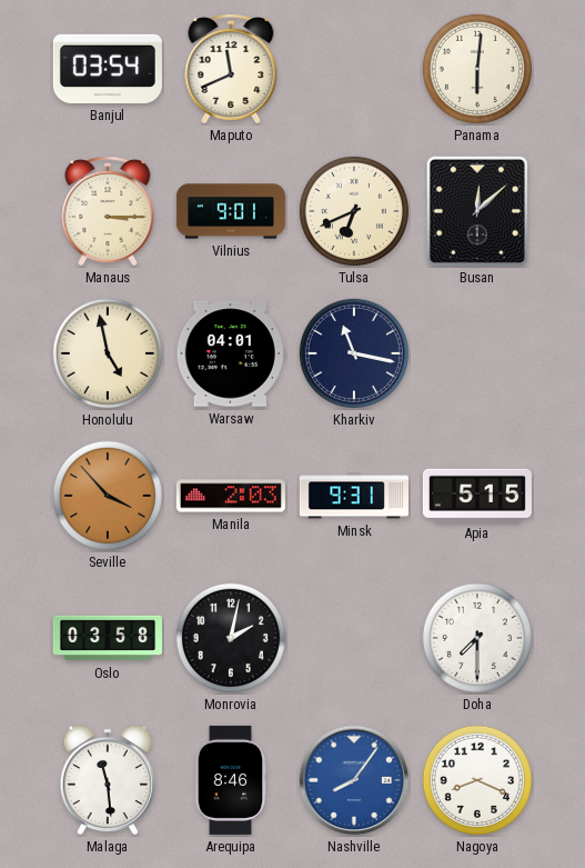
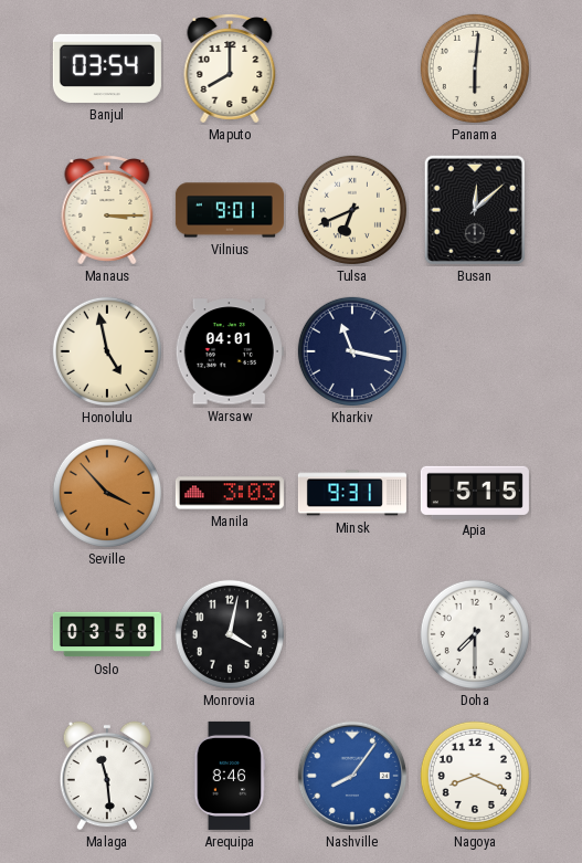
Maputo: 11:41 -> 8:00 (230, 70)
Manila: 2:03 -> 3:03 (230, 493)
Monrovia: 2:02 -> 4:02 (230, 634)
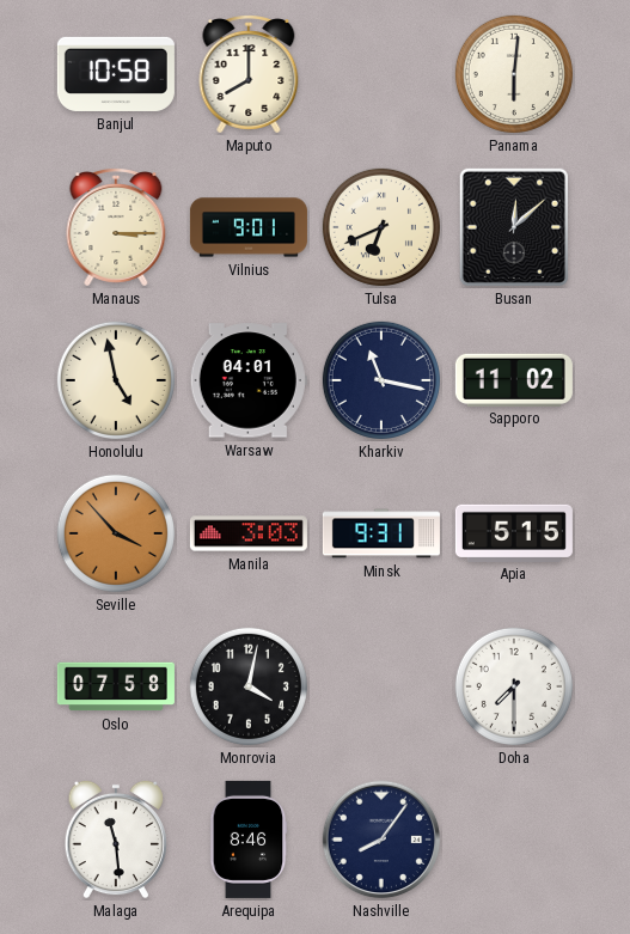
Banjul: 03:54 -> 10:58 (116, 74)
Sapporo: none -> 11:02 (514, 379)
Oslo: 03:58 -> 07:58 (116, 686)
Nashville dial: blue -> navy (381, 840)
Nagoya: 8:19 -> none (475, 776)
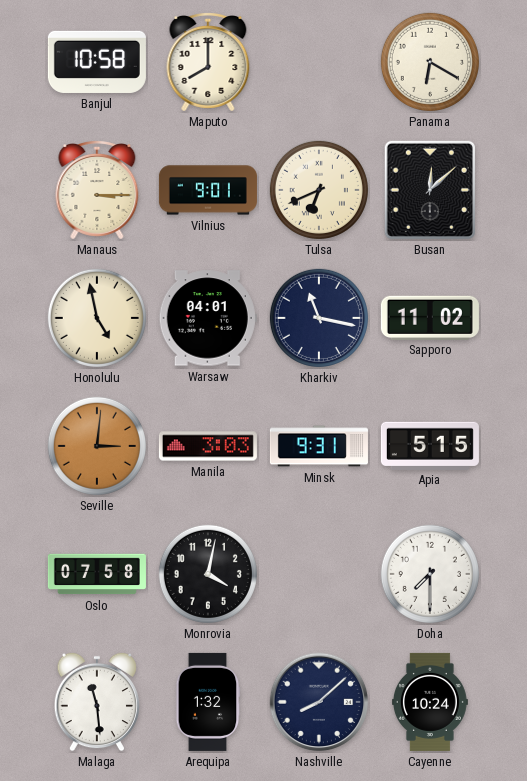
Panama: 6:01 -> 6:20 (430, 62)
Seville: 3:53 -> 3:01 (97, 446)
Arequipa: 8:46 -> 1:32 (208, 702)
Nashville: 8:06 -> 8:08 (319, 702)
Cayenne: none -> 10:24 (430, 702)
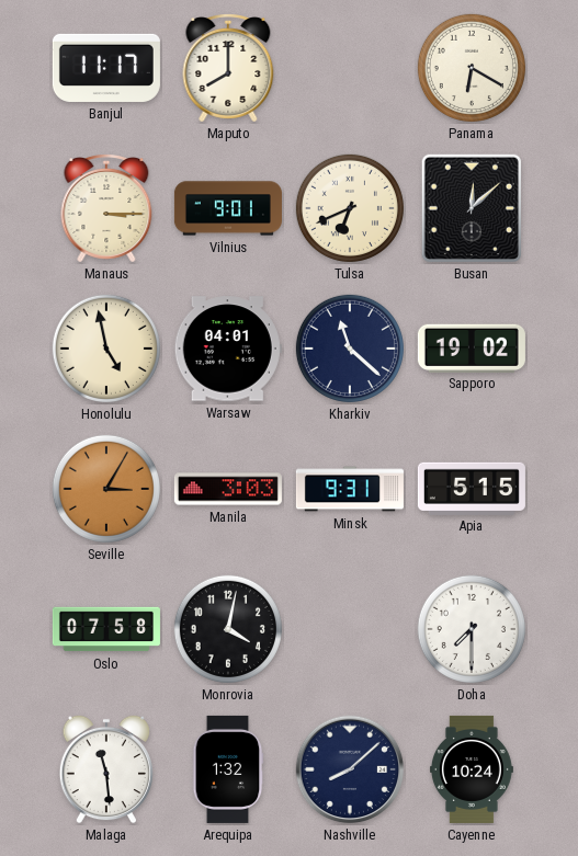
Banjul: 10:58 -> 11:17 (106, 68)
Kharkiv: 11:17 -> 11:22 (350, 349)
Sapporo: 11:02 -> 19:02 (472, 347)
Seville: 3:01 -> 3:05 (106, 489)
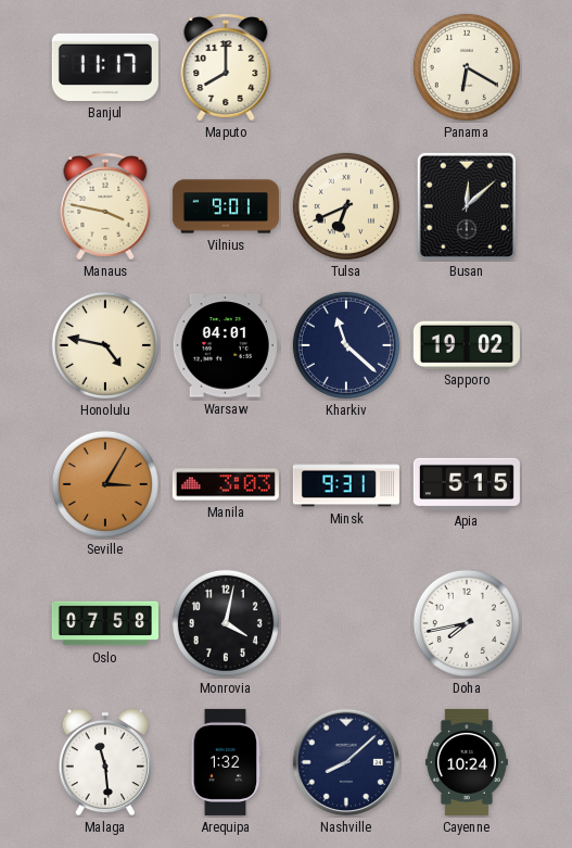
Manaus: 3:15 -> 3:47 (105, 207)
Honolulu: 4:58 -> 4:47 (105, 345)
Doha: 7:30 -> 7:43 (467, 623)
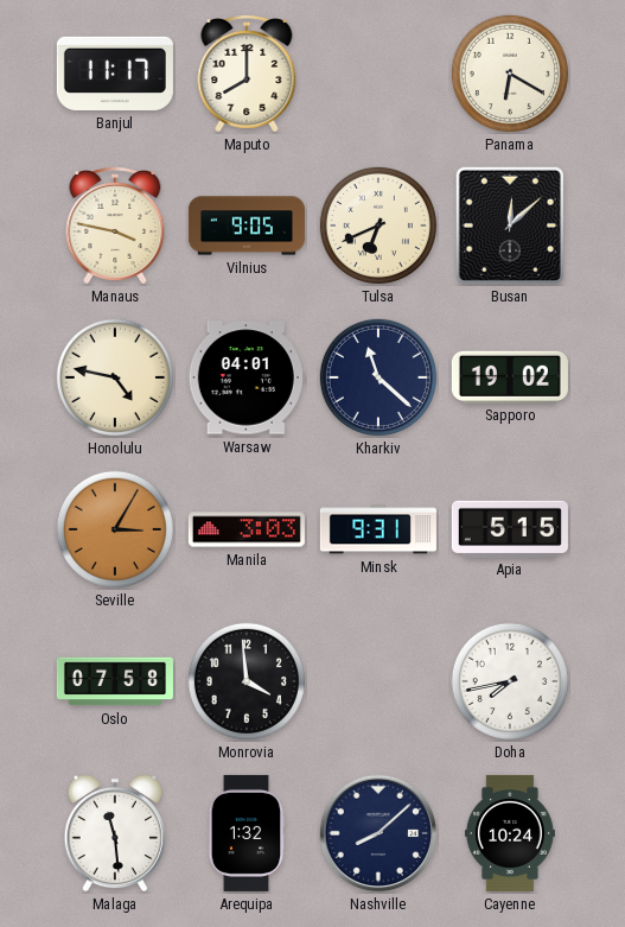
Vilnius: 9:01 -> 9:05 (247, 226)
Monrovia: 4:02 -> 3:59 (247, 681)
